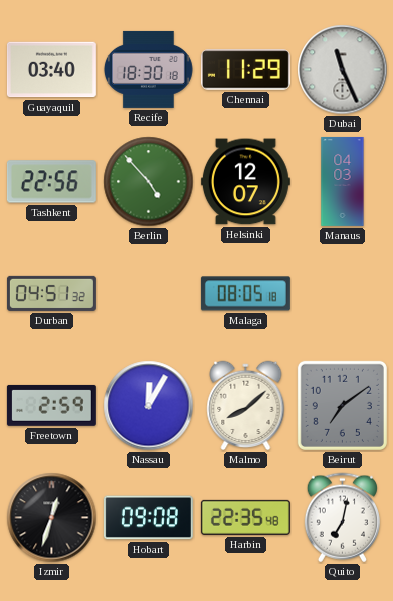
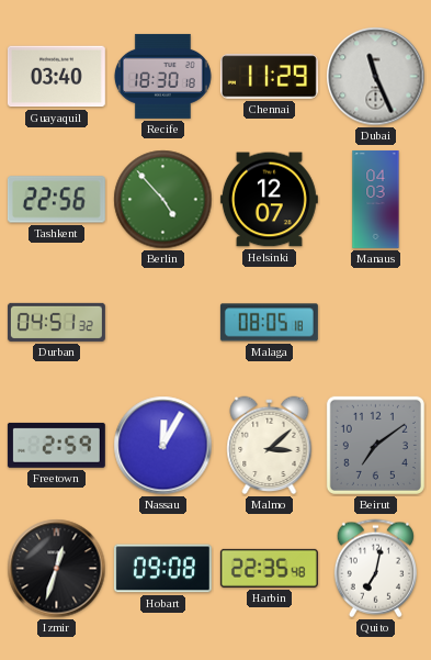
Malmo: 8:08 -> 3:08 (270, 446)
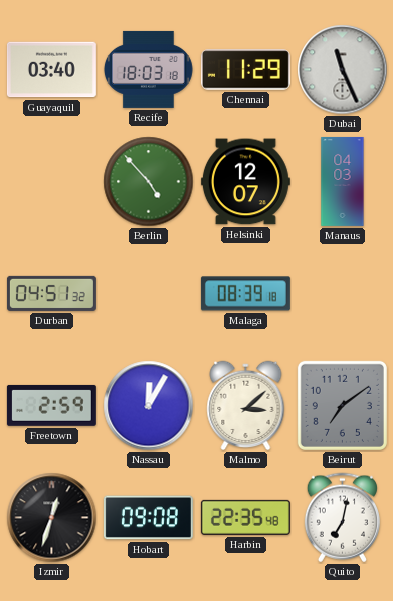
Recife: 18:30 -> 18:03 (148, 69)
Tashkent: 22:56 -> none (56, 200)
Malaga: 08:05 -> 08:39 (245, 294)
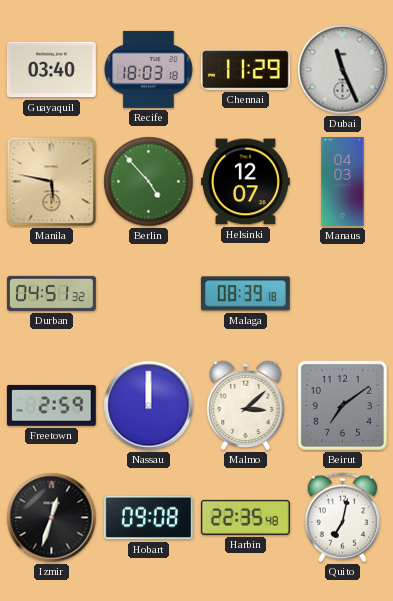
Manila: none -> 5:47 (52, 182)
Nassau: 12:05 -> 12:00 (149, 406)
